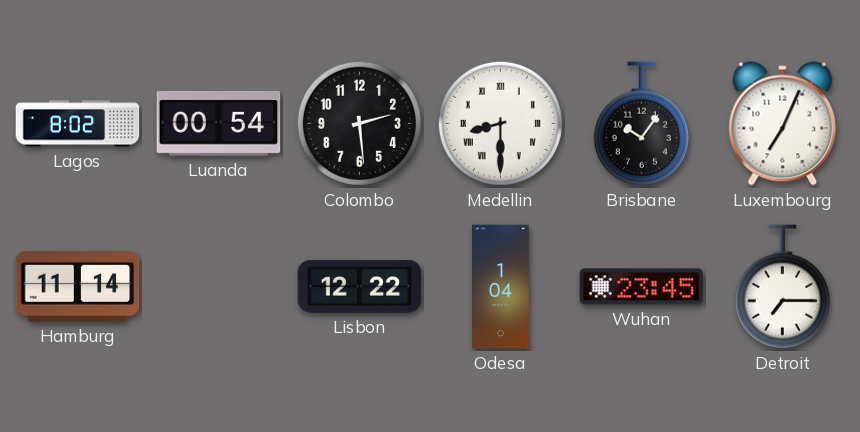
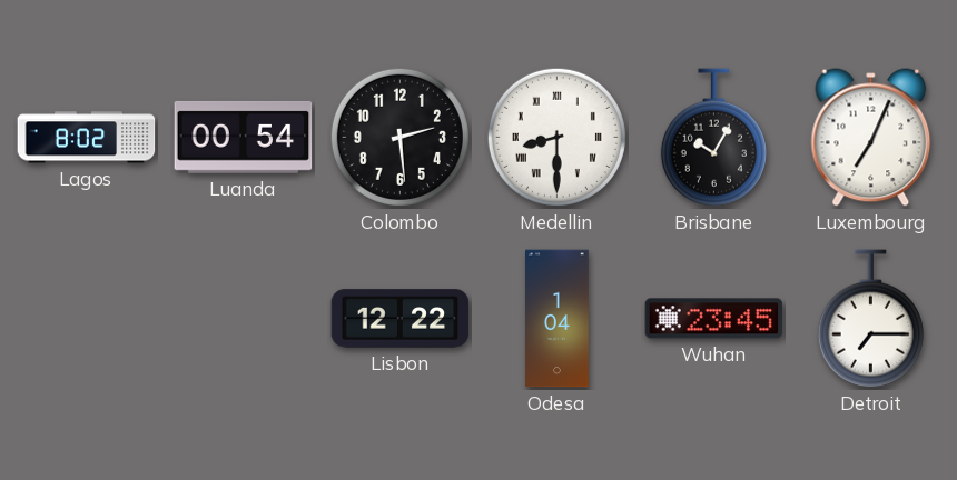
Brisbane: 10:06 -> 10:05 (713, 138)
Hamburg: 11:14 -> none (78, 287)
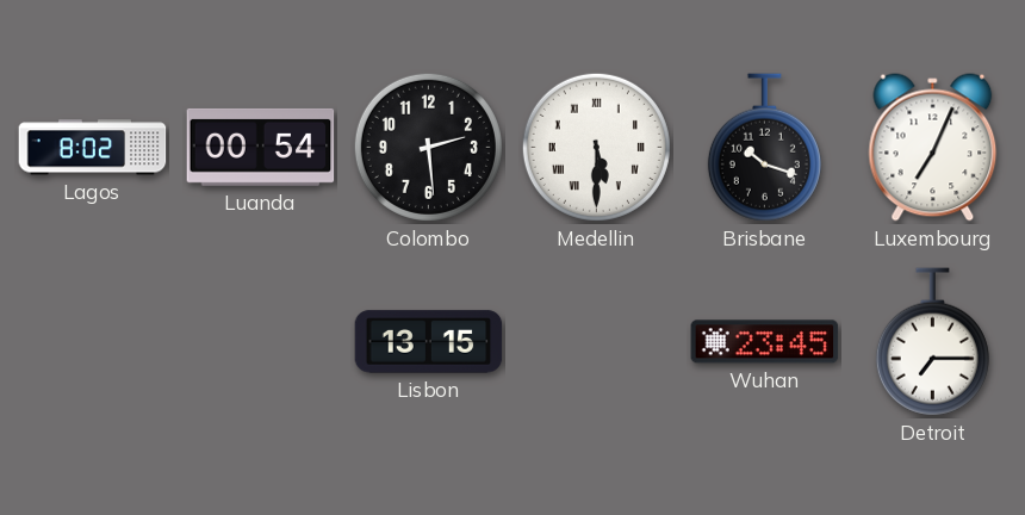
Medellin: 8:30 -> 5:30 (596, 147)
Brisbane: 10:05 -> 10:18 (764, 148)
Lisbon: 12:22 -> 13:15 (429, 342)
Odesa: 1:04 -> none (558, 319)
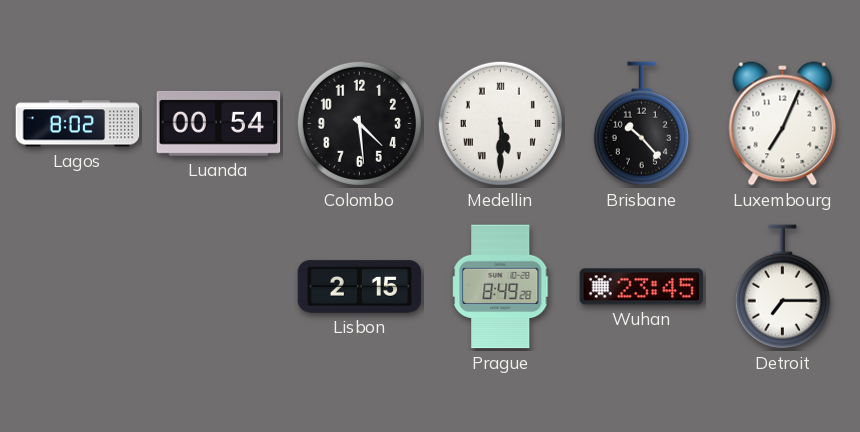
Colombo: 2:29 -> 4:29 (359, 123)
Brisbane: 10:18 -> 10:23 (641, 124)
Lisbon: 13:15 -> 2:15 (360, 287)
Prague: none -> 8:49 (501, 287)
